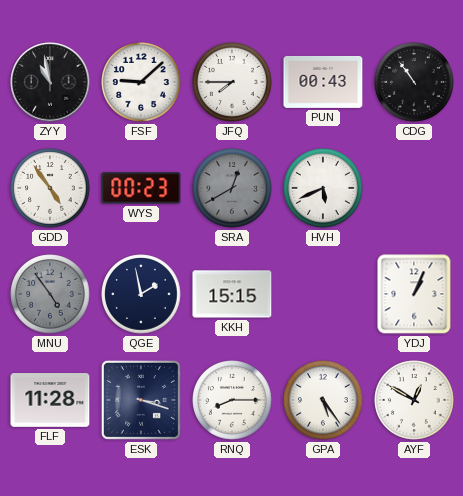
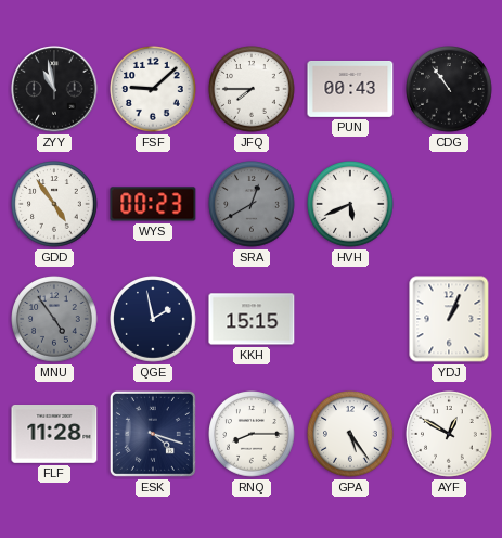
ESK: 3:18 -> 4:18 (153, 434)
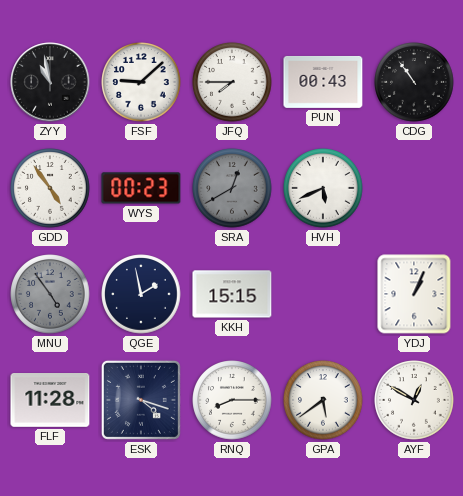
GPA: 5:24 -> 5:39 (323, 400)
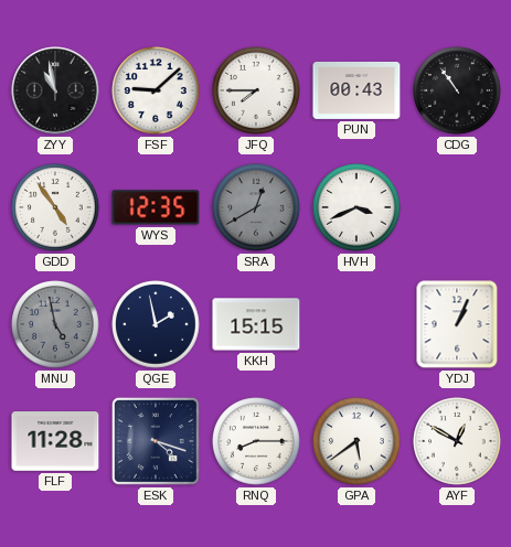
WYS: 00:23 -> 12:35 (156, 207)
HVH: 5:41 -> 3:41 (356, 207)
MNU: 4:54 -> 4:58 (55, 324)
